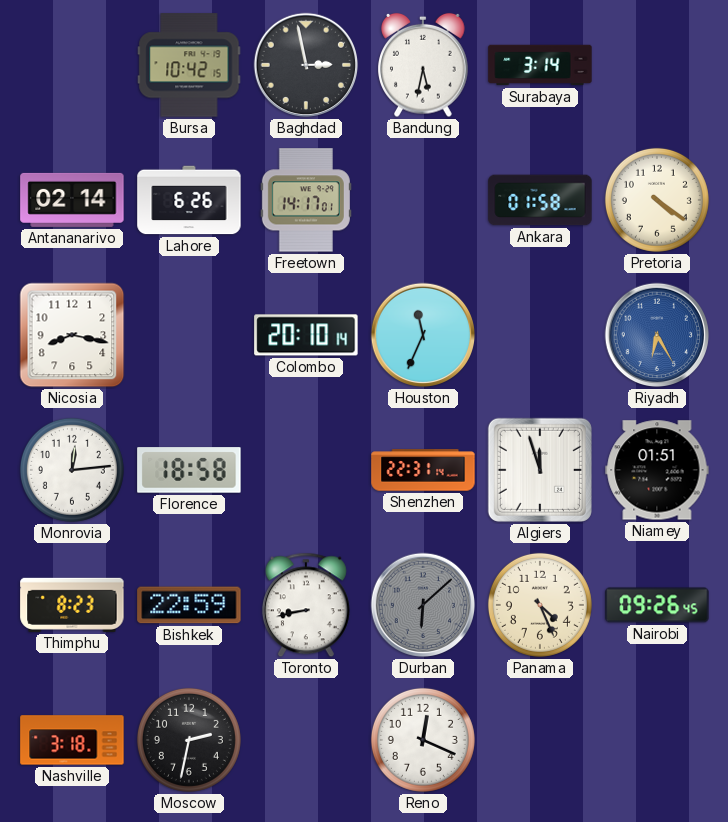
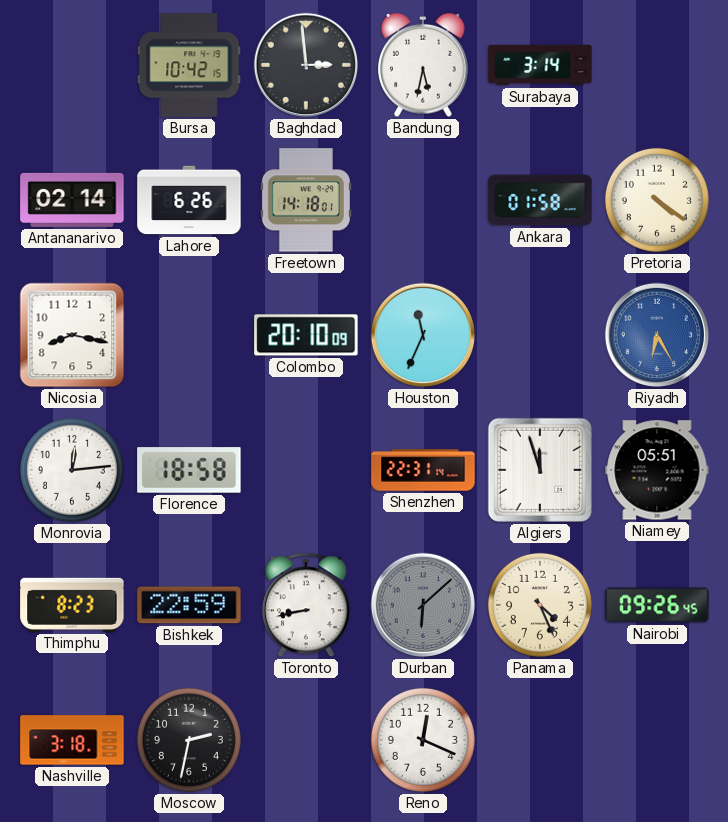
Baghdad: 2:58 -> 2:59 (306, 65)
Freetown: 14:17 -> 14:18 (306, 200)
Colombo: 20:10:14 -> 20:10:09 (306, 335)
Niamey: 01:51 -> 05:51 (657, 470)
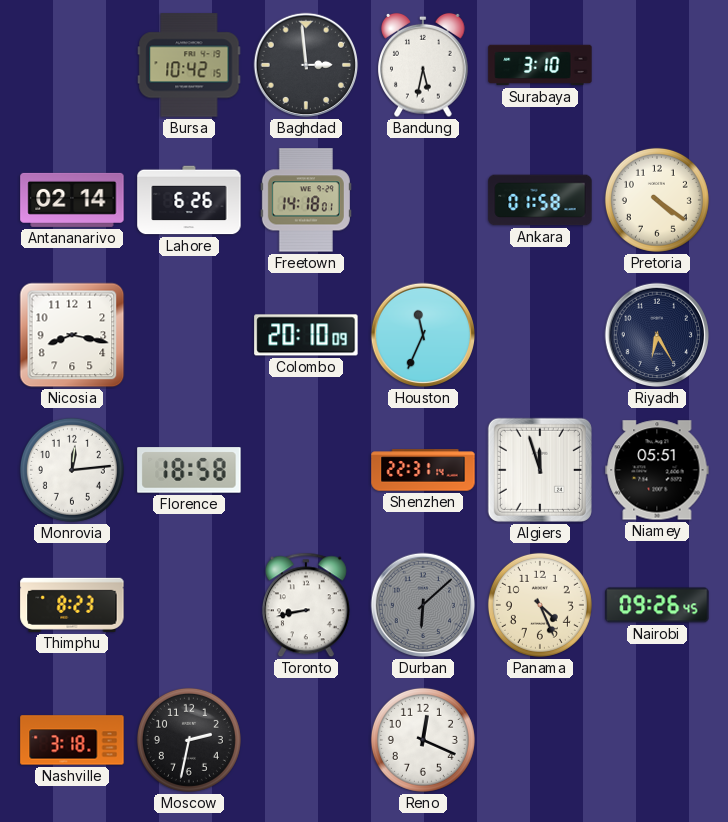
Surabaya: 3:14 -> 3:10 (540, 65)
Riyadh dial: blue -> navy (657, 335)
Bishkek: 22:59 -> none (189, 605)
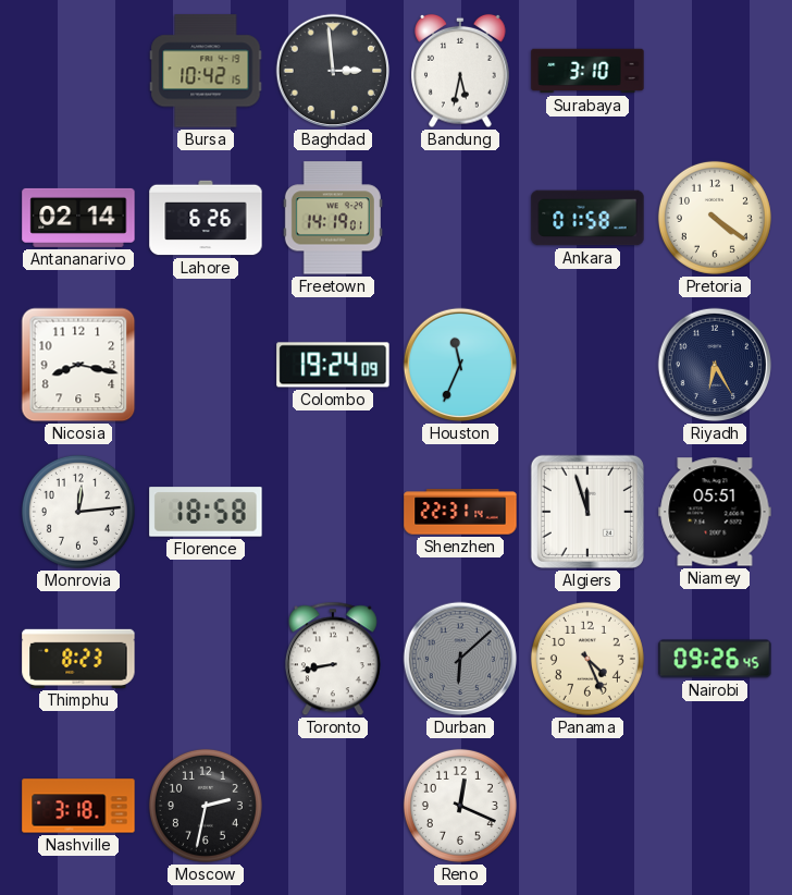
Freetown: 14:18 -> 14:19 (333, 218)
Colombo: 20:10 -> 19:24 (333, 365)
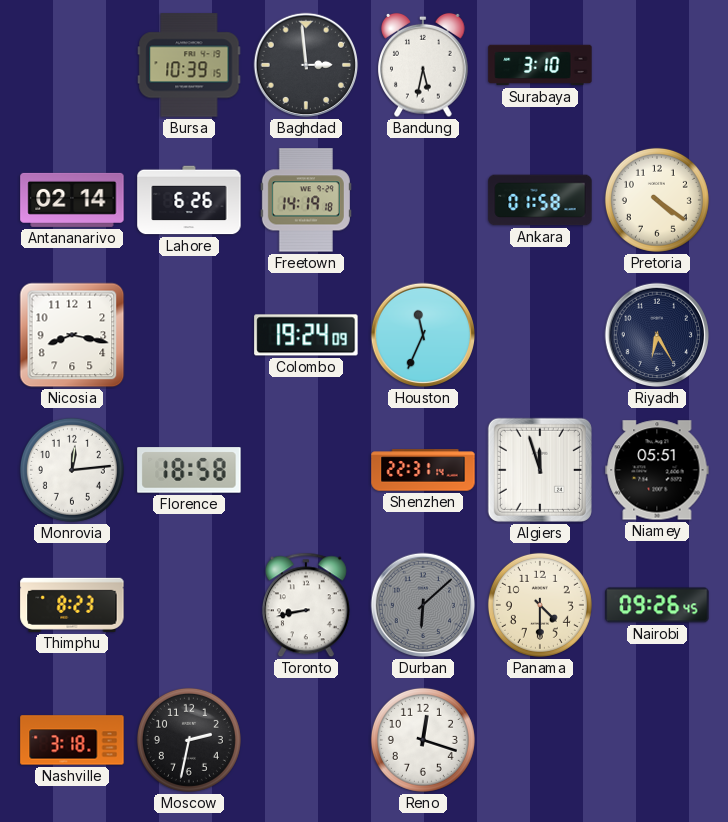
Bursa: 10:42 -> 10:39 (189, 65)
Freetown: 14:19:01 -> 14:19:18 (306, 200)
Panama: 4:26 -> 4:30 (540, 605)
Reno: 12:19 -> 12:18 (423, 740)
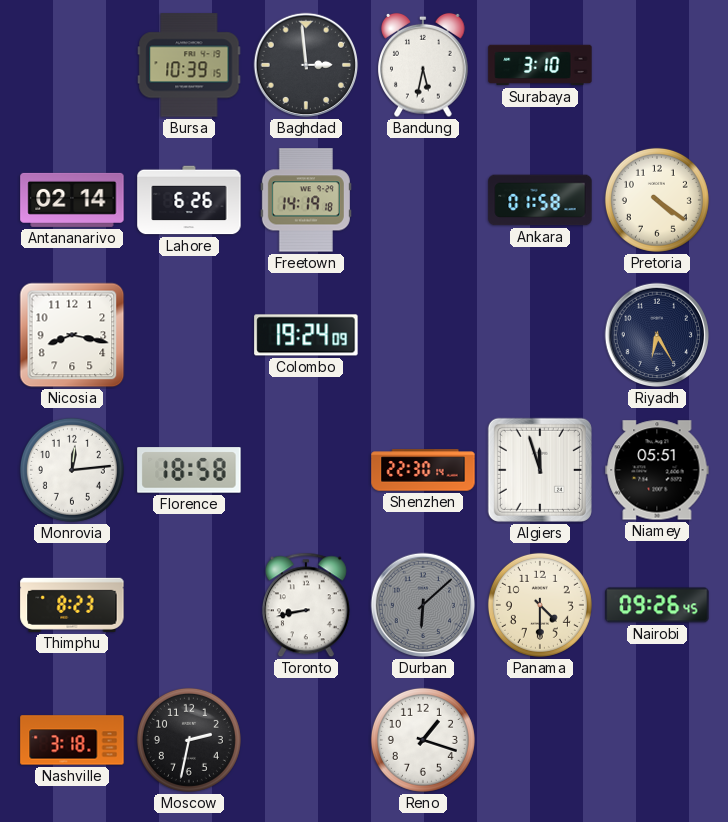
Houston: 11:34 -> none (423, 335)
Shenzhen: 22:31 -> 22:30 (423, 470)
Reno: 12:18 -> 1:18 (423, 740)
